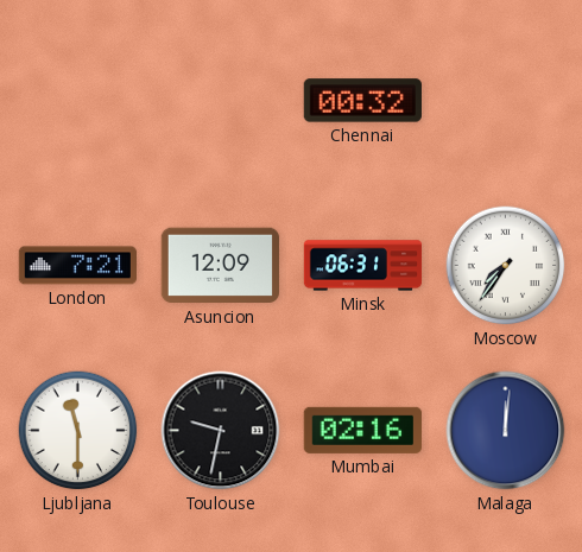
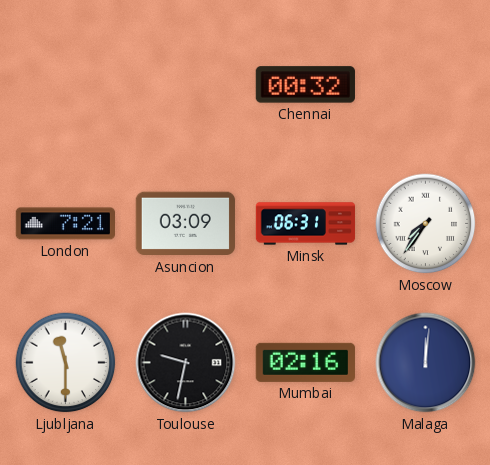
Asuncion: 12:09 -> 03:09 (185, 224)
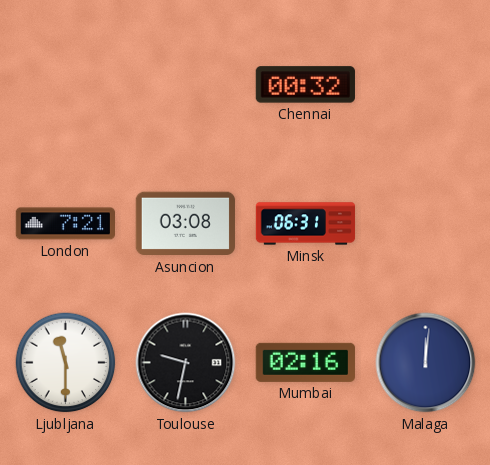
Asuncion: 03:09 -> 03:08 (185, 224)
Moscow: 7:36 -> none (426, 224)
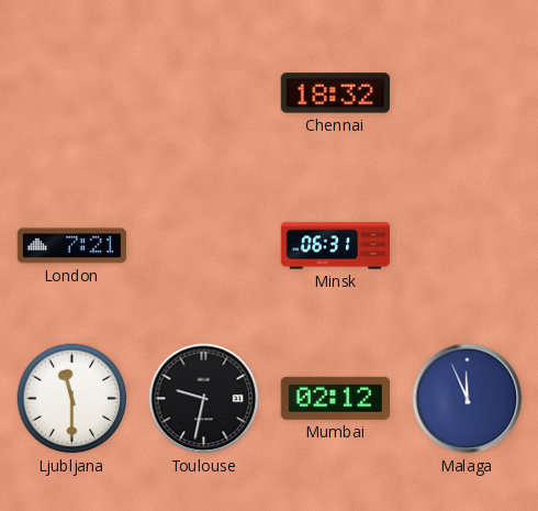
Chennai: 00:32 -> 18:32 (335, 93)
Asuncion: 03:08 -> none (185, 224)
Mumbai: 02:16 -> 02:12 (335, 398)
Malaga: 12:01 -> 11:56 (468, 399)
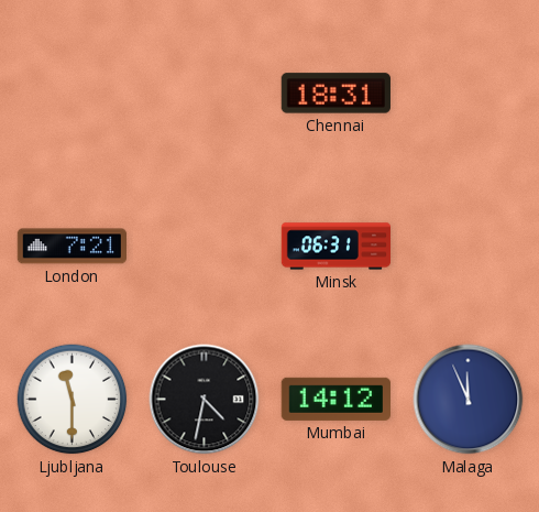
Chennai: 18:32 -> 18:31 (335, 94)
Toulouse: 9:32 -> 4:32 (205, 400)
Mumbai: 02:12 -> 14:12 (335, 399)
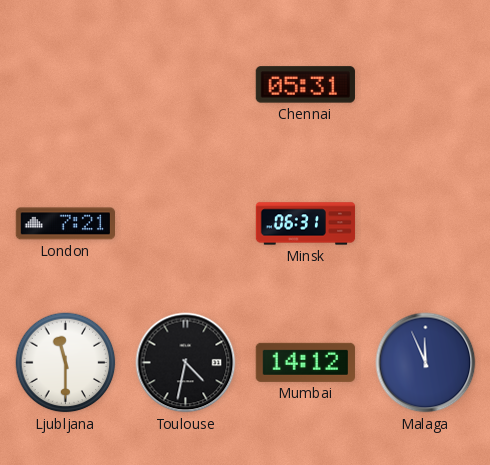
Chennai: 18:31 -> 05:31 (305, 85)
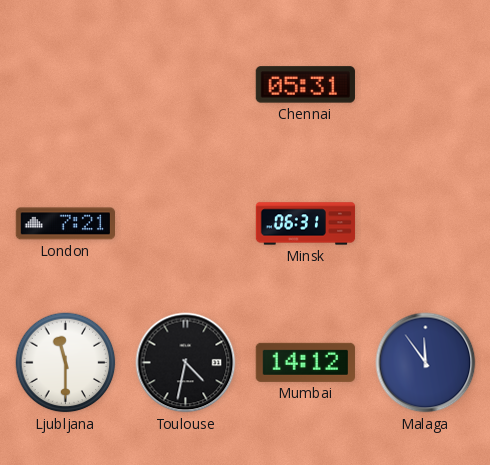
Malaga: 11:56 -> 11:54 (426, 363)
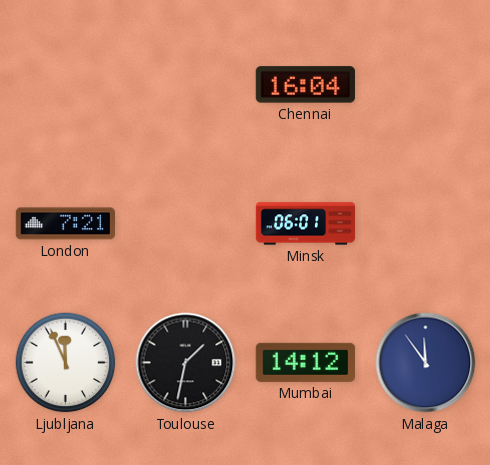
Chennai: 05:31 -> 16:04 (305, 85)
Minsk: 06:31 -> 06:01 (306, 224)
Ljubljana: 11:30 -> 11:56 (66, 363)
Toulouse: 4:32 -> 1:32 (186, 363)
